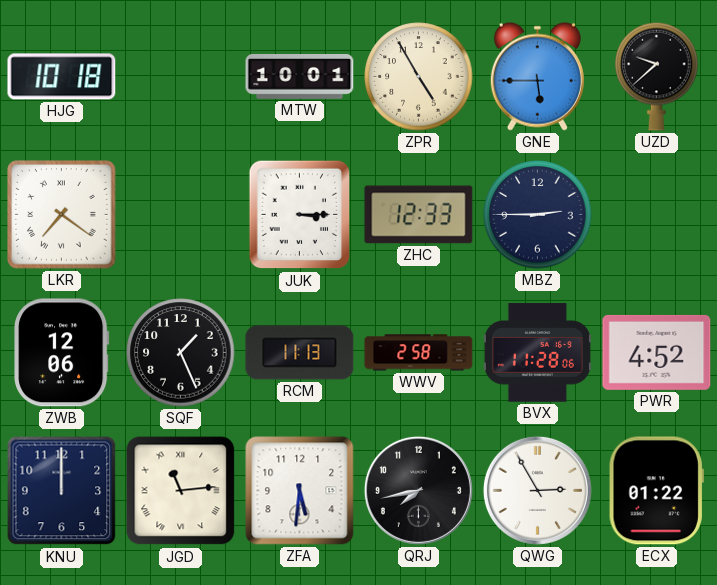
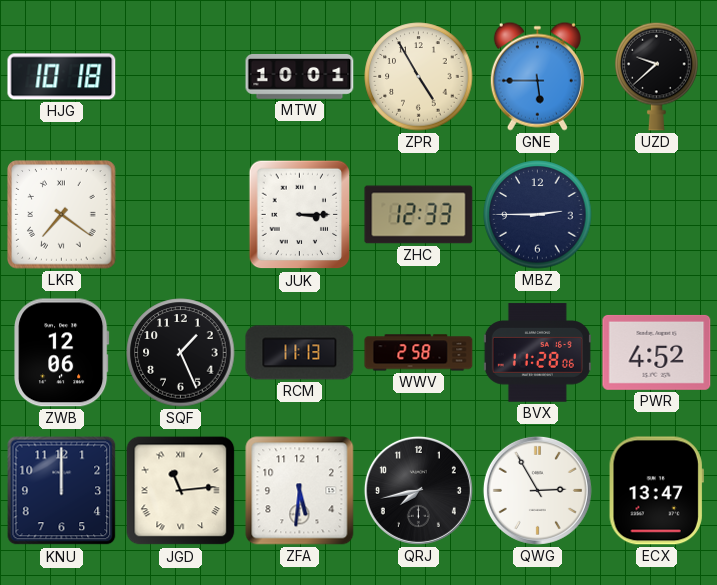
ECX: 01:22 -> 13:47 (656, 491)
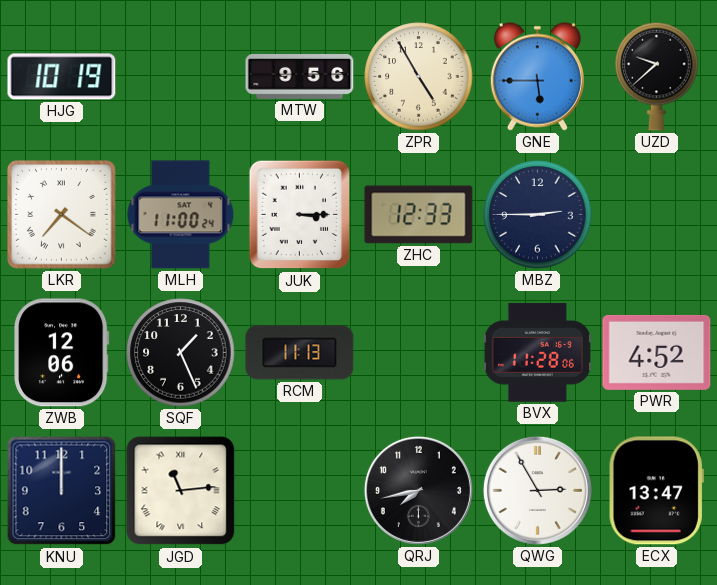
HJG: 10:18 -> 10:19 (62, 77)
MTW: 10:01 -> 9:56 (300, 77)
MLH: none -> 11:00 (181, 215)
WWV: 2:58 -> none (419, 353)
ZFA: 5:31 -> none (300, 491)
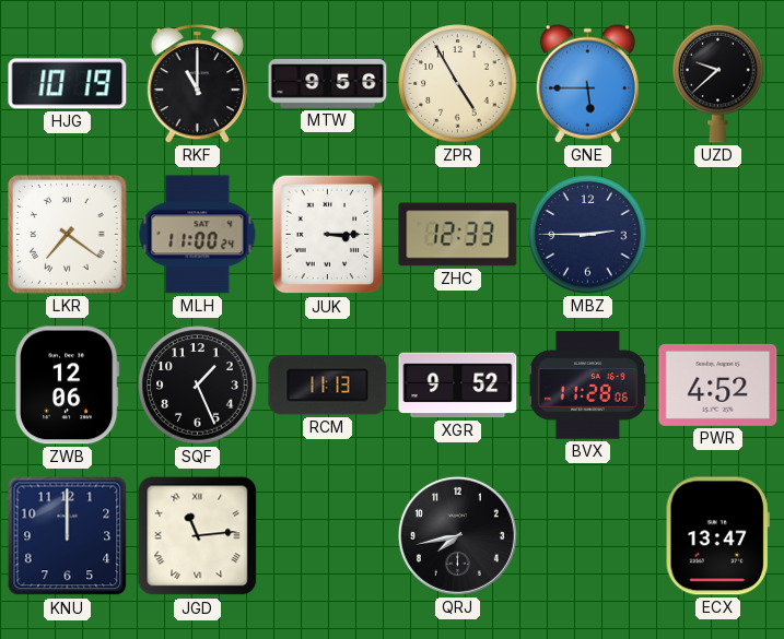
RKF: none -> 11:00 (197, 84)
XGR: none -> 9:52 (458, 386)
QWG: 2:55 -> none (537, 490)
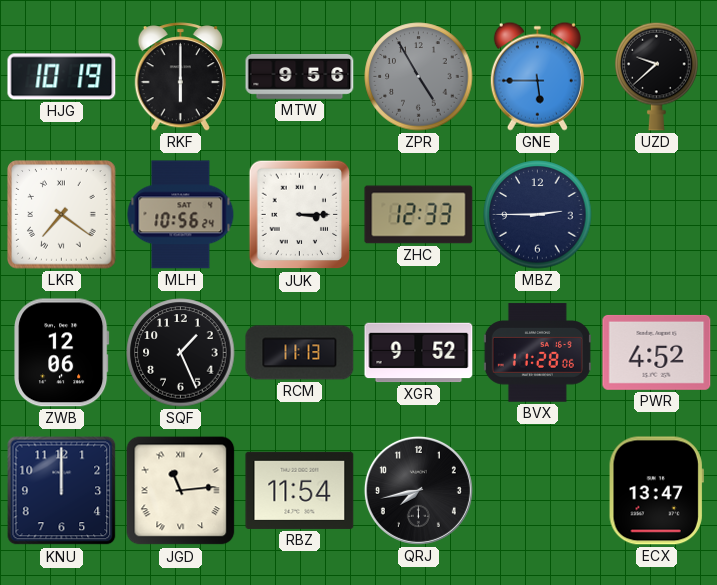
RKF: 11:00 -> 6:00 (180, 77)
ZPR dial: cream -> grey (419, 77)
MLH: 11:00 -> 10:56 (181, 215)
RBZ: none -> 11:54 (300, 490)
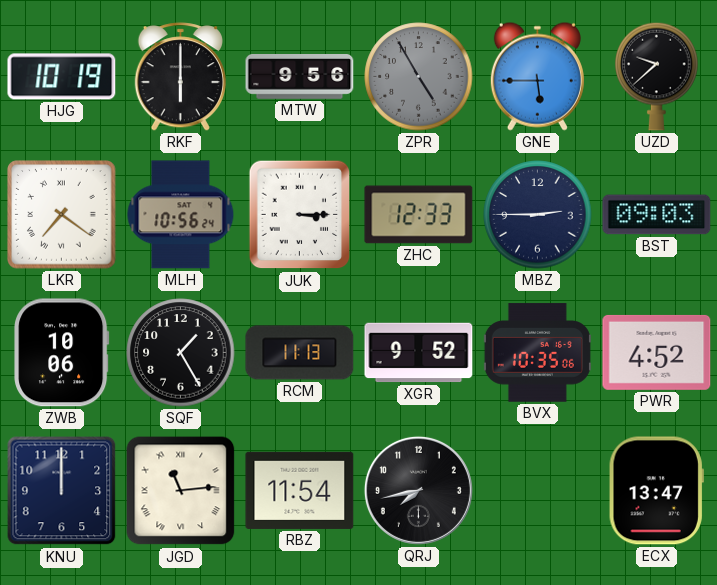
BST: none -> 09:03 (657, 215)
ZWB: 12:06 -> 10:06 (62, 353)
SQF: 1:26 -> 1:25 (181, 353)
BVX: 11:28 -> 10:35 (537, 353)
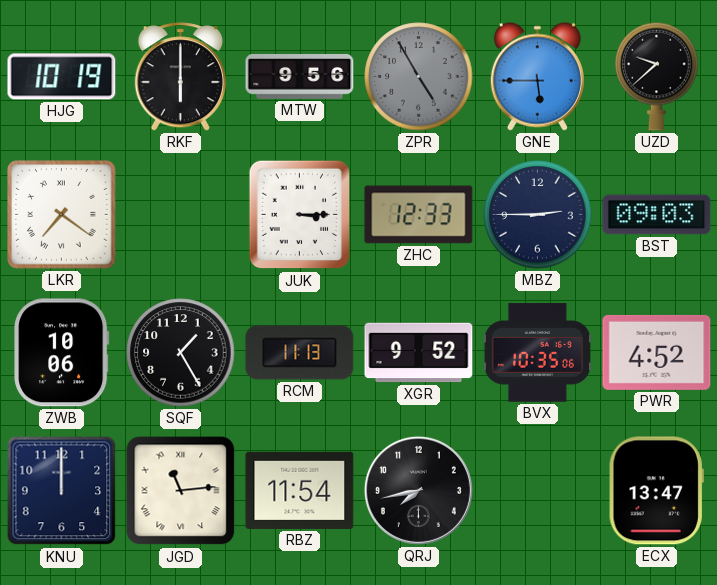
MLH: 10:56 -> none (181, 215)
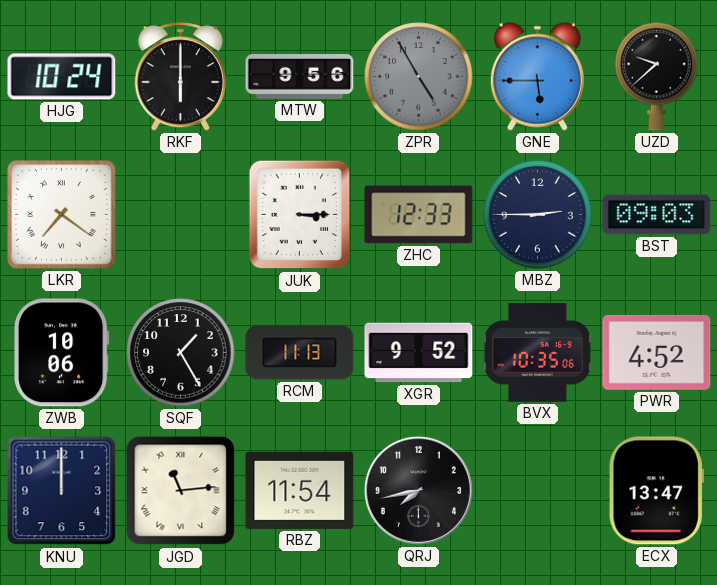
HJG: 10:19 -> 10:24 (62, 77)
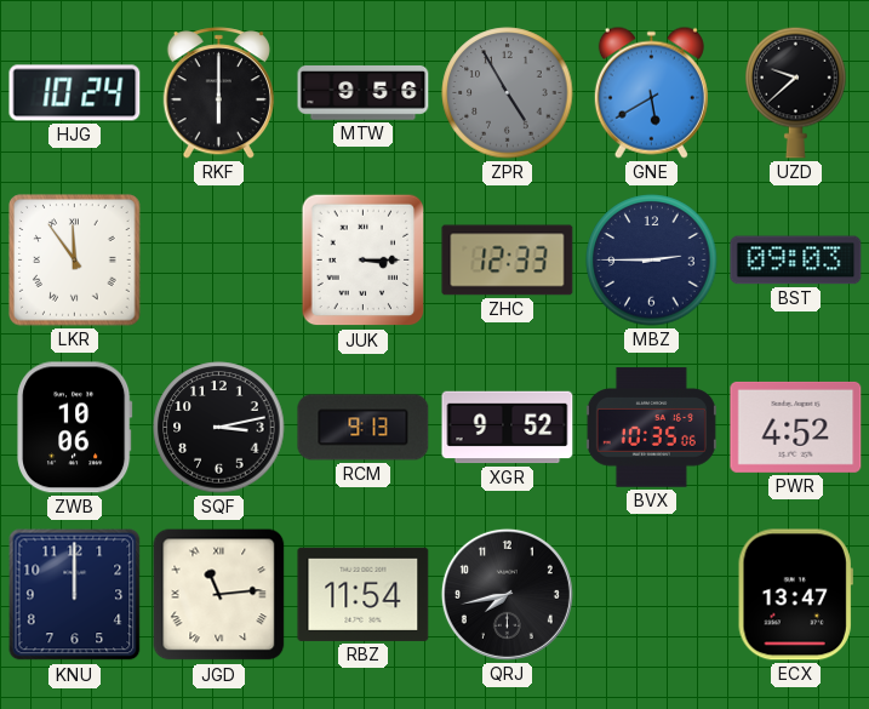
GNE: 5:45 -> 5:40 (651, 92)
LKR: 7:21 -> 11:54 (75, 261)
SQF: 1:25 -> 3:13 (219, 428)
RCM: 11:13 -> 9:13 (364, 428)
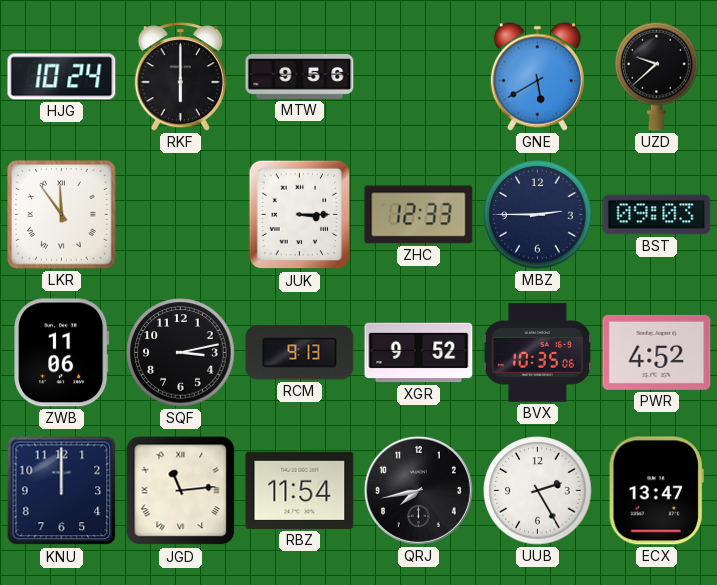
ZPR: 4:55 -> none (508, 93)
ZWB: 10:06 -> 11:06 (62, 353)
UUB: none -> 2:25 (538, 491)
